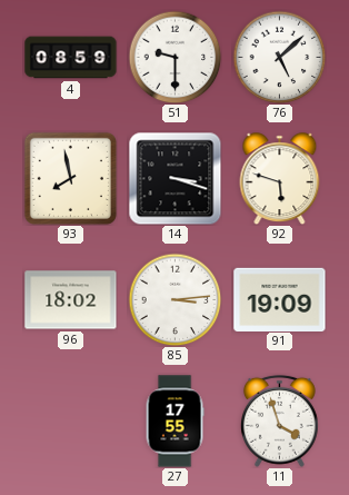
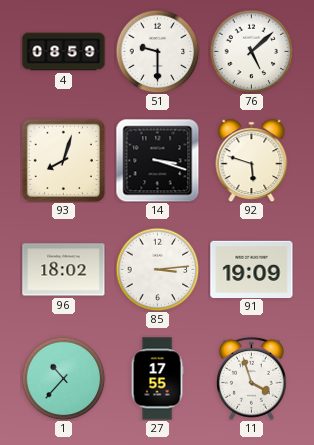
93: 7:58 -> 8:03 (63, 160)
1: none -> 10:37 (63, 378)
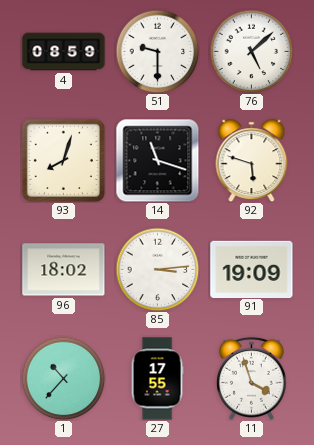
14: 3:18 -> 11:18 (157, 160)
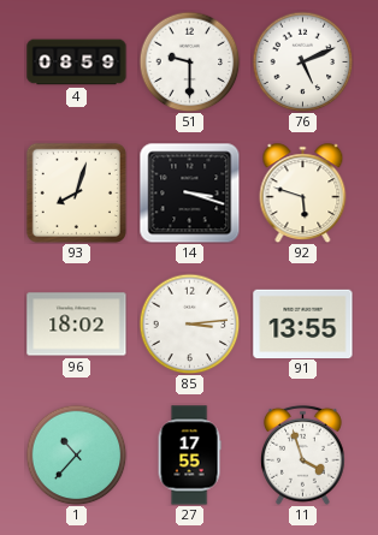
76: 5:08 -> 5:11 (302, 61)
14: 11:18 -> 3:18 (189, 192)
91: 19:09 -> 13:55 (303, 323)
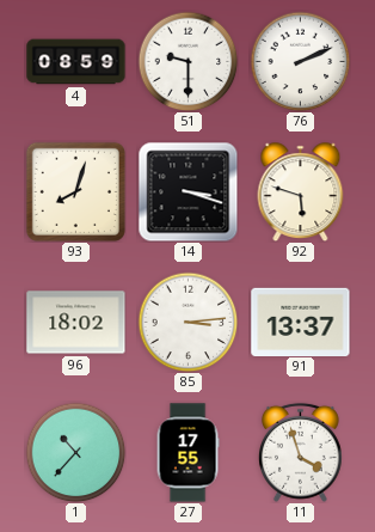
76: 5:11 -> 2:11 (300, 61)
91: 13:55 -> 13:37 (301, 322)
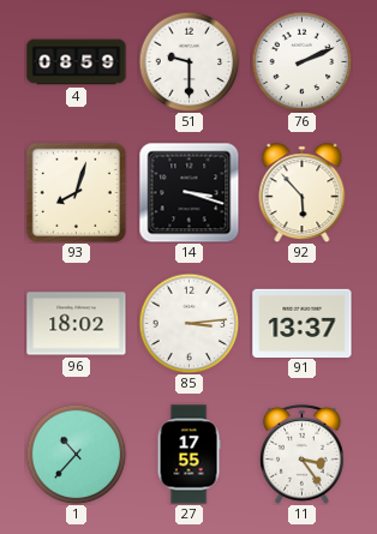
92: 5:48 -> 5:53 (303, 193)
11: 3:57 -> 3:24 (301, 454)
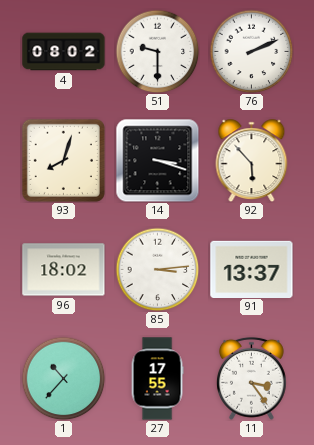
4: 08:59 -> 08:02 (64, 52)
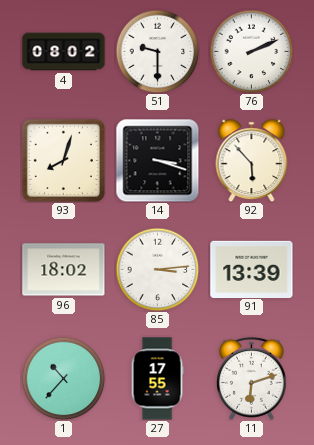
91: 13:37 -> 13:39 (252, 269)
11: 3:24 -> 6:12 (251, 378)
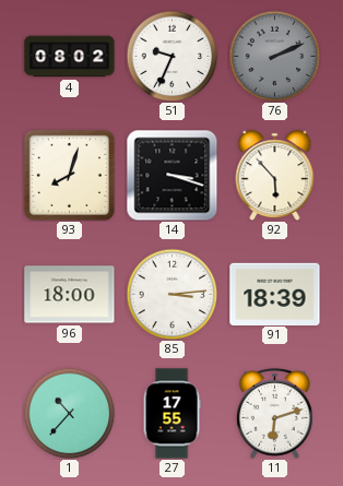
51: 9:30 -> 9:34 (171, 56)
76 dial: white -> grey (274, 56)
96: 18:02 -> 18:00 (70, 295)
91: 13:39 -> 18:39 (275, 294)
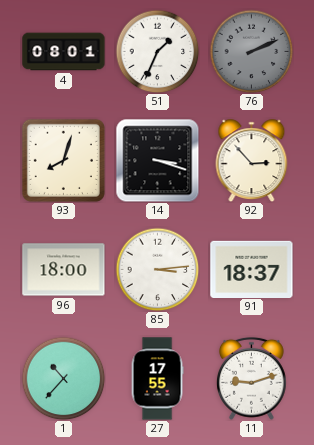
4: 08:02 -> 08:01 (64, 52)
51: 9:34 -> 1:34 (157, 51)
92: 5:53 -> 2:53 (252, 161)
91: 18:39 -> 18:37 (252, 269)
11: 6:12 -> 9:12 (251, 378)
